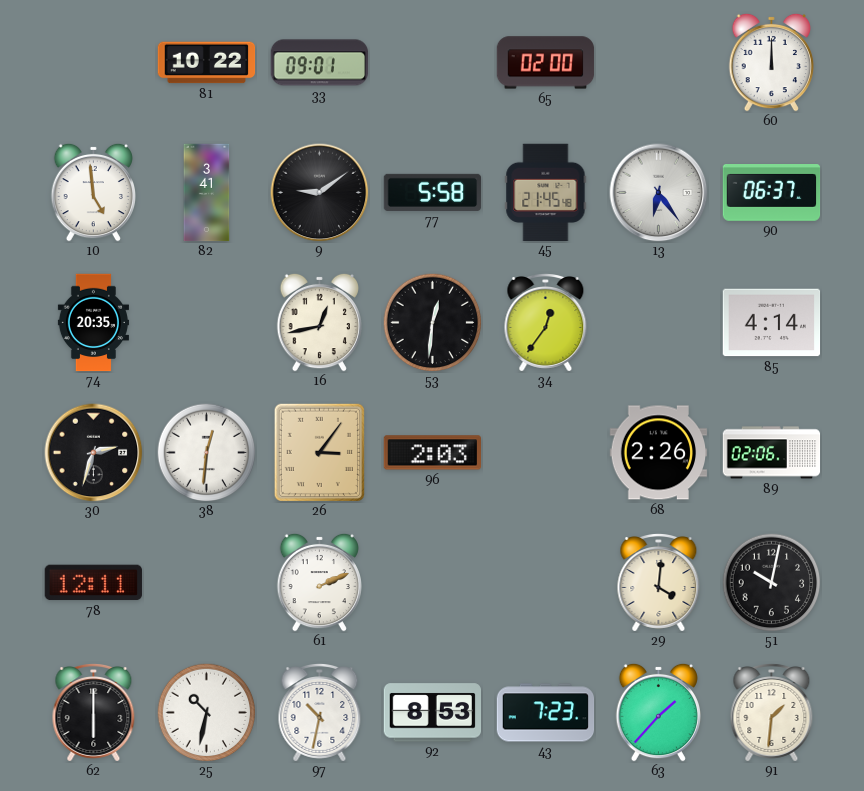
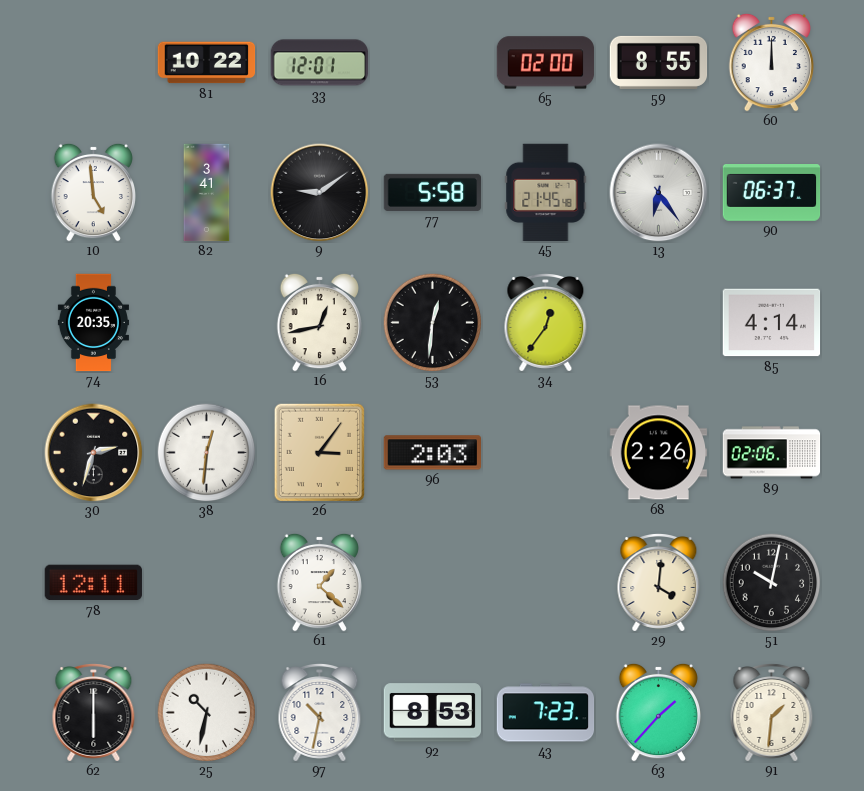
33: 09:01 -> 12:01 (320, 63)
59: none -> 8:55 (659, 62)
61: 2:11 -> 1:22 (319, 582)
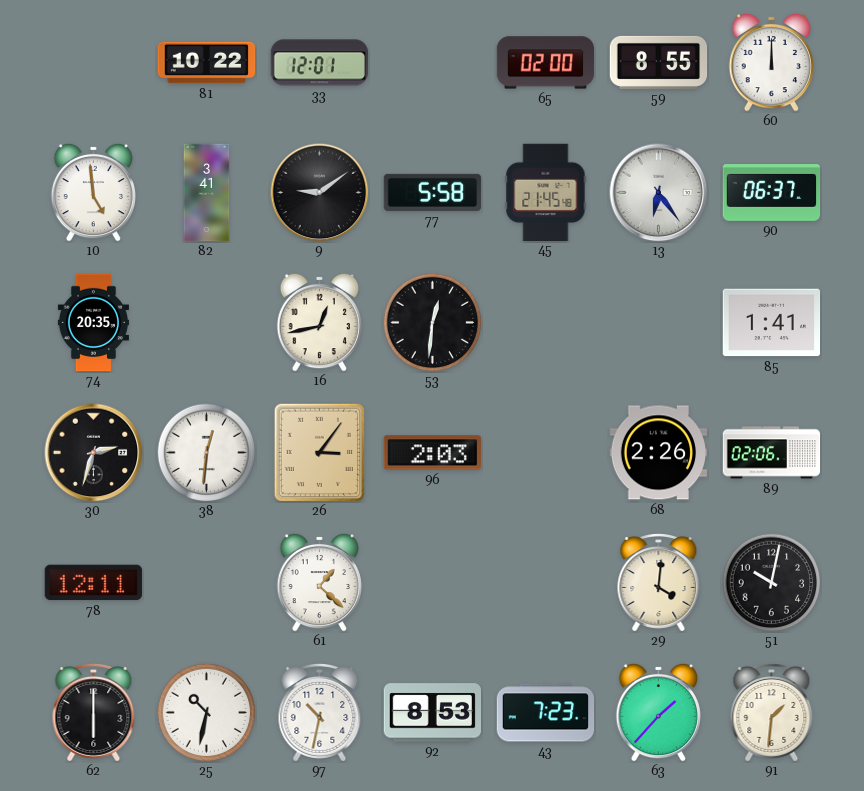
34: 12:36 -> none (546, 323)
85: 4:14 -> 1:41 (772, 323)
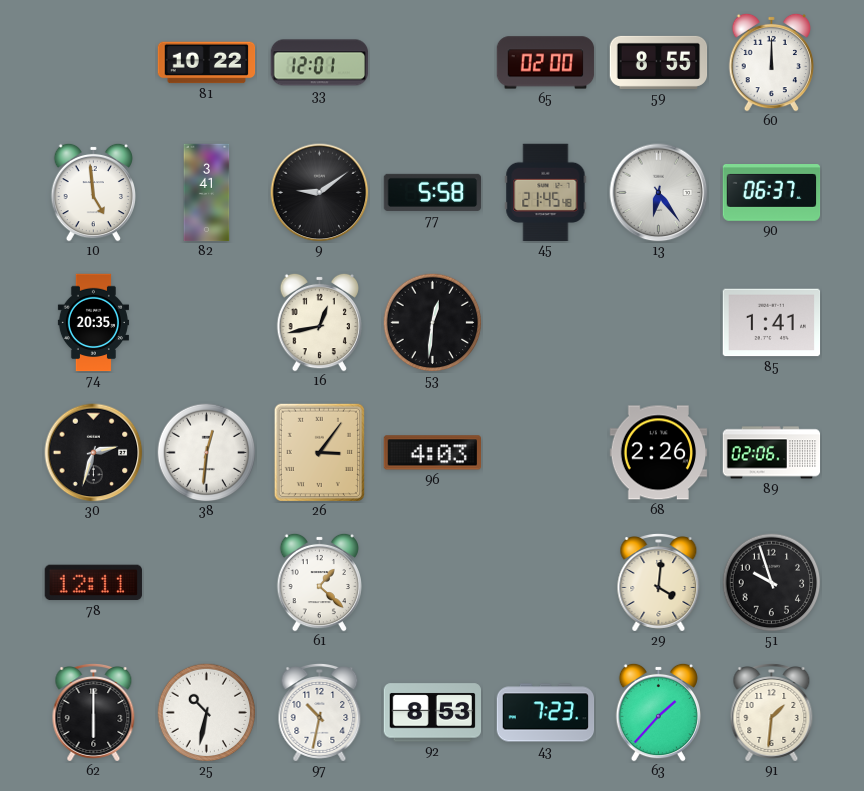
96: 2:03 -> 4:03 (432, 453)
51: 10:02 -> 9:57 (772, 583)
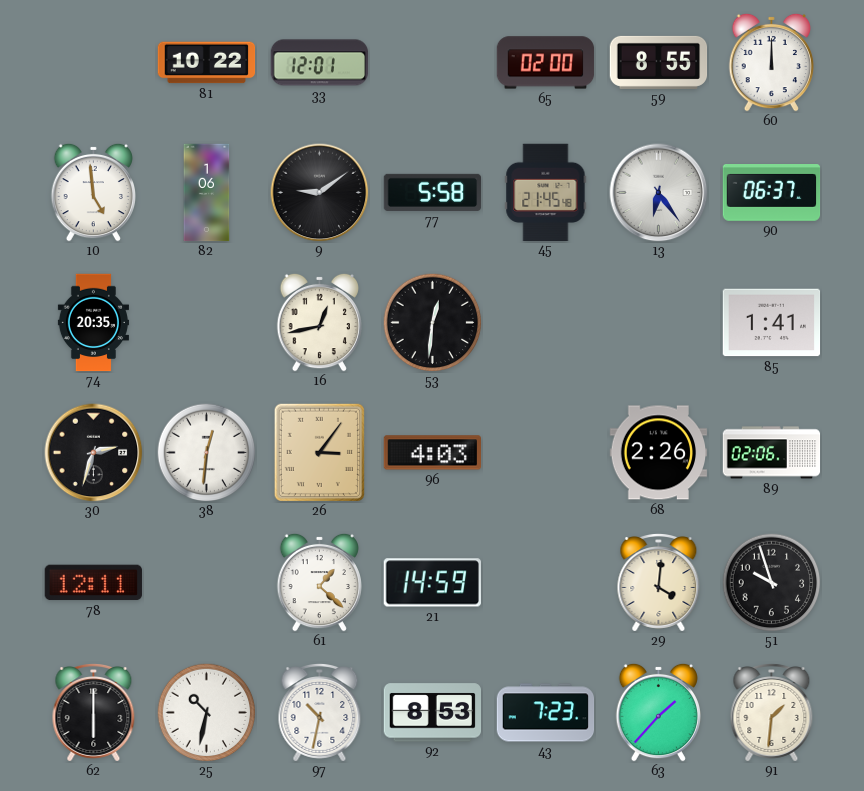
82: 3:41 -> 1:06 (207, 193)
21: none -> 14:59 (432, 583)
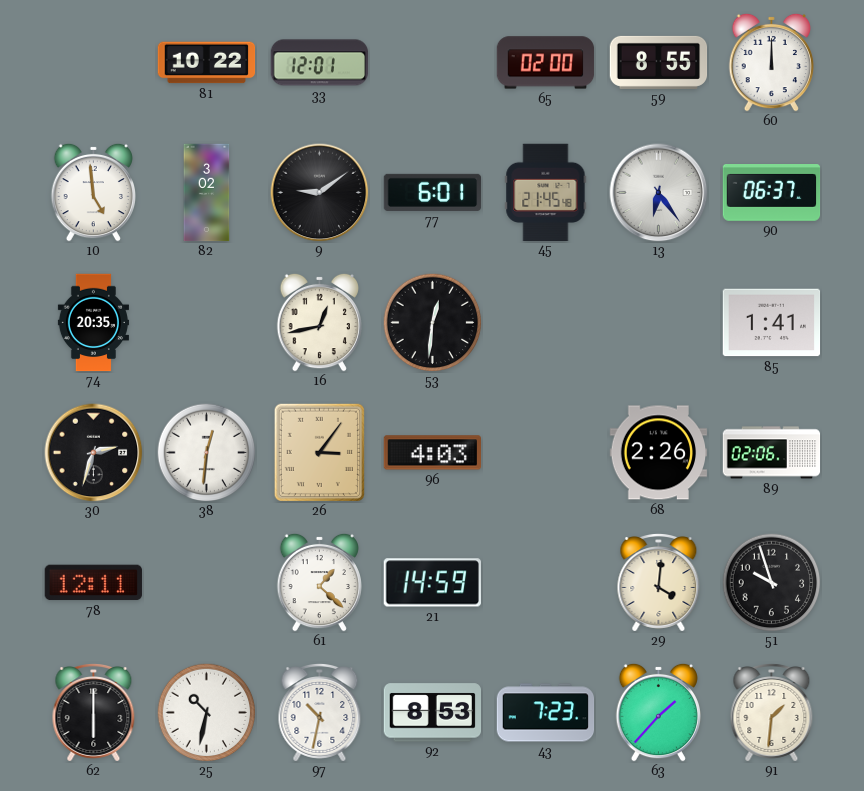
82: 1:06 -> 3:02 (207, 193)
77: 5:58 -> 6:01 (433, 192)
